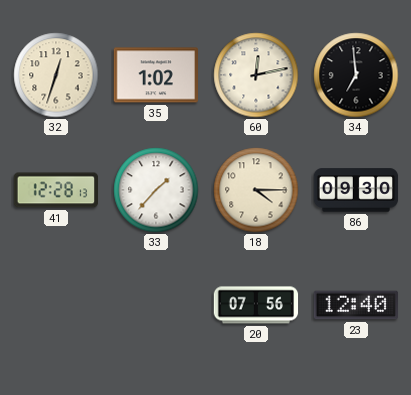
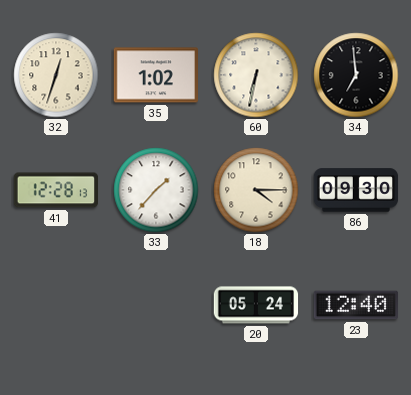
60: 12:13 -> 6:32 (256, 75)
20: 07:56 -> 05:24 (256, 305)
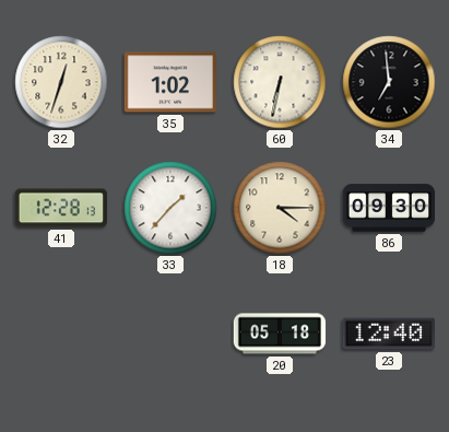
20: 05:24 -> 05:18 (280, 334)
